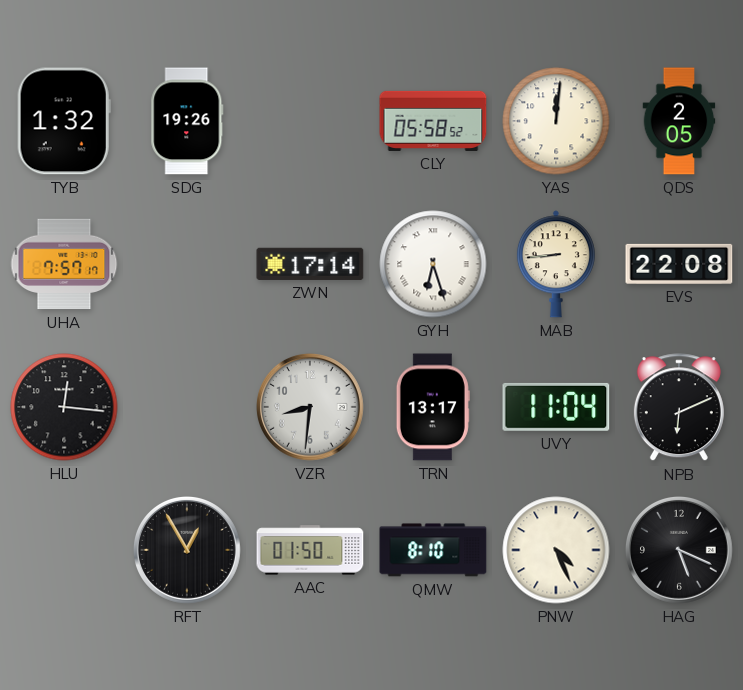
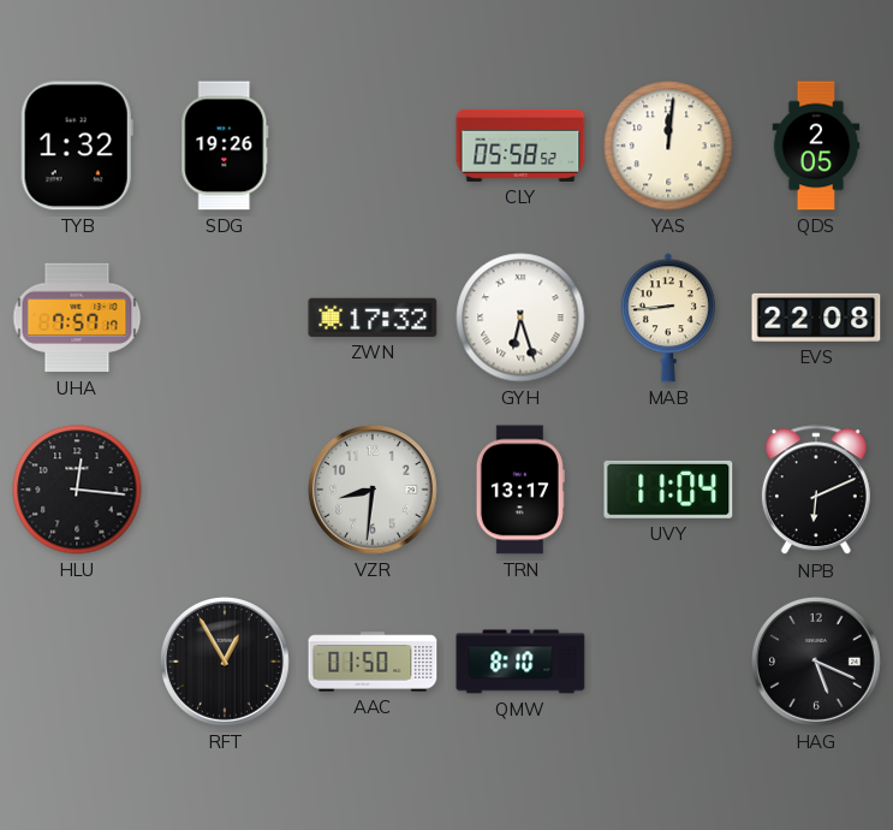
ZWN: 17:14 -> 17:32 (373, 318)
PNW: 4:26 -> none (556, 550)
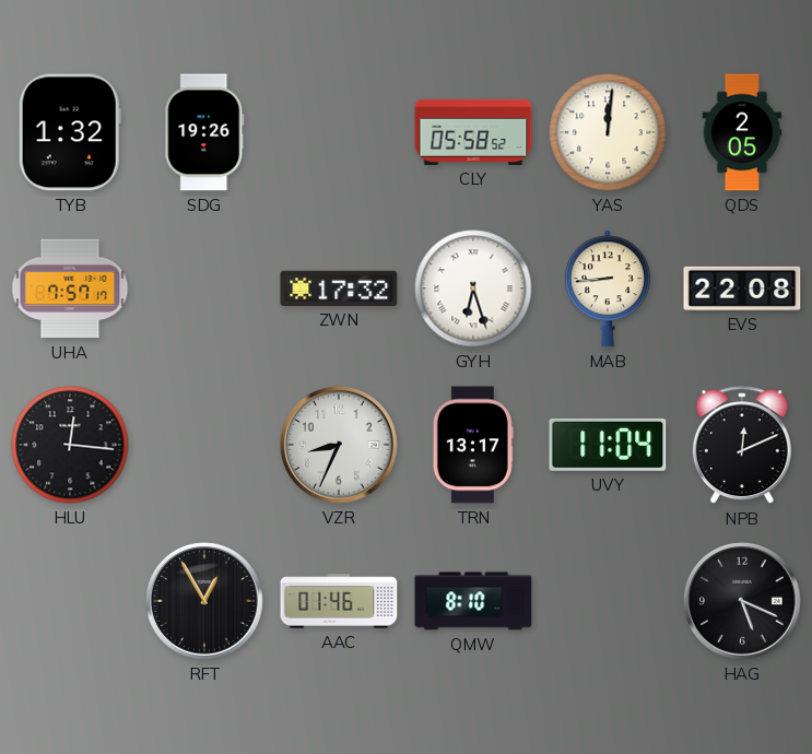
VZR: 8:31 -> 8:34 (340, 446)
NPB: 6:11 -> 12:11 (742, 446)
AAC: 01:50 -> 01:46 (339, 601)
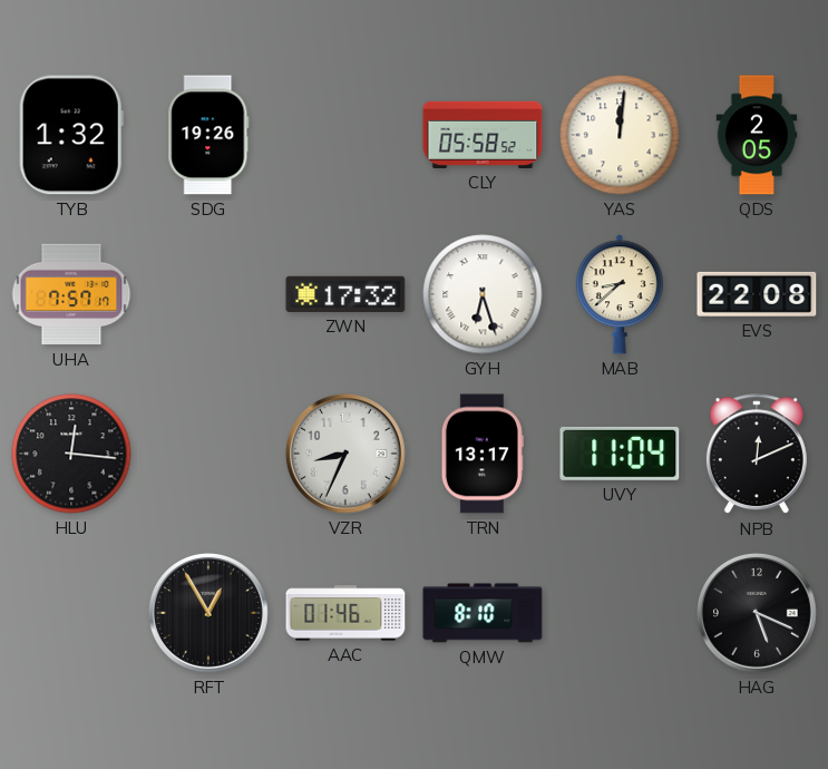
MAB: 8:44 -> 8:38 (620, 294)
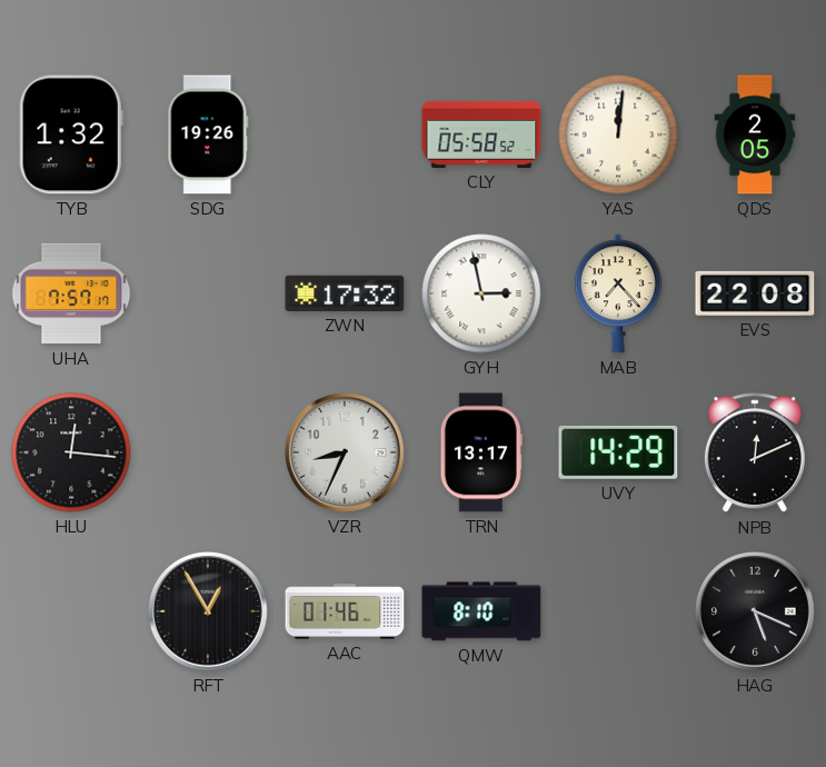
GYH: 6:27 -> 2:58 (481, 293)
MAB: 8:38 -> 7:23 (618, 293)
UVY: 11:04 -> 14:29 (618, 452)
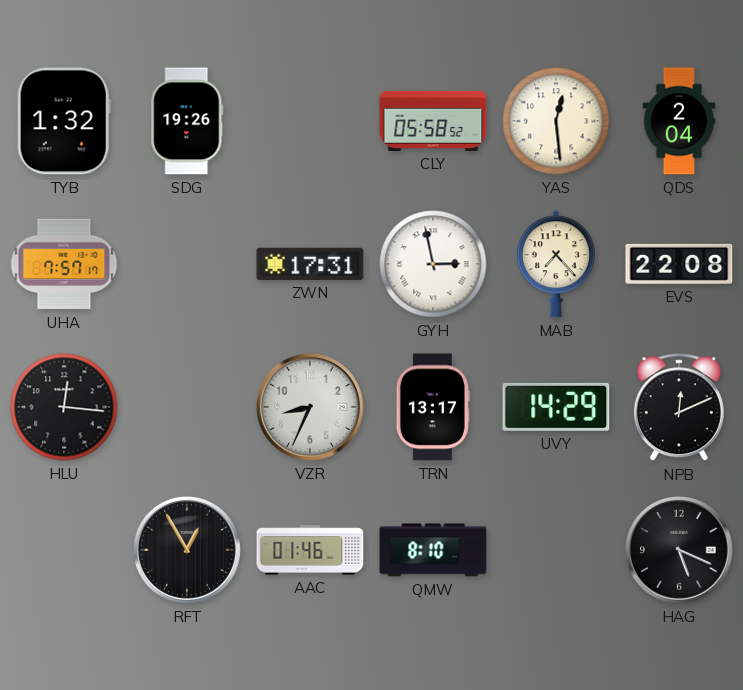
YAS: 12:01 -> 12:29 (556, 121)
QDS: 2:05 -> 2:04 (679, 121)
ZWN: 17:32 -> 17:31 (310, 264)
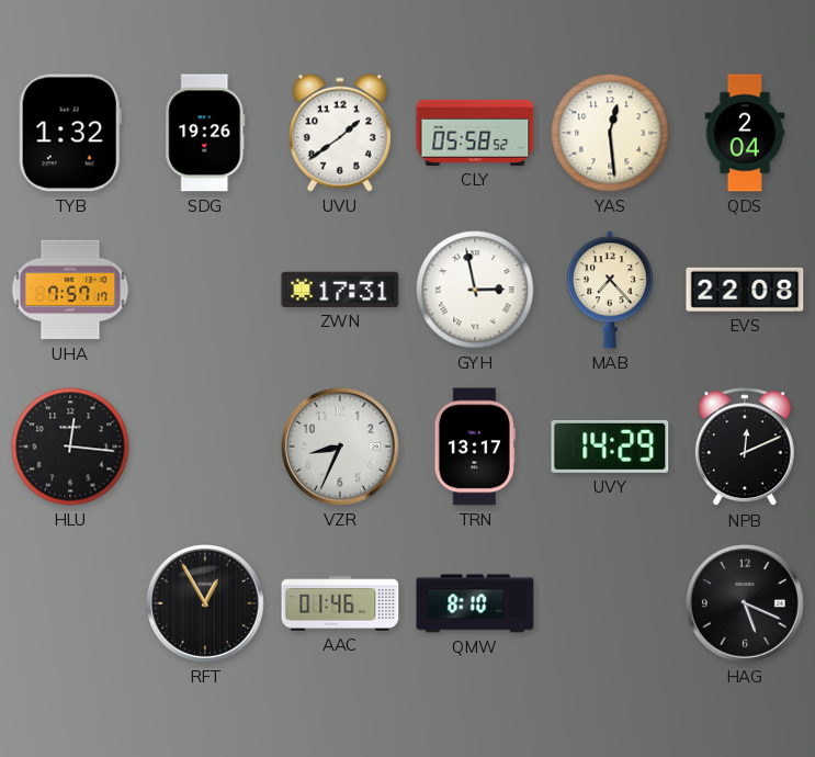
UVU: none -> 1:39 (340, 133)
